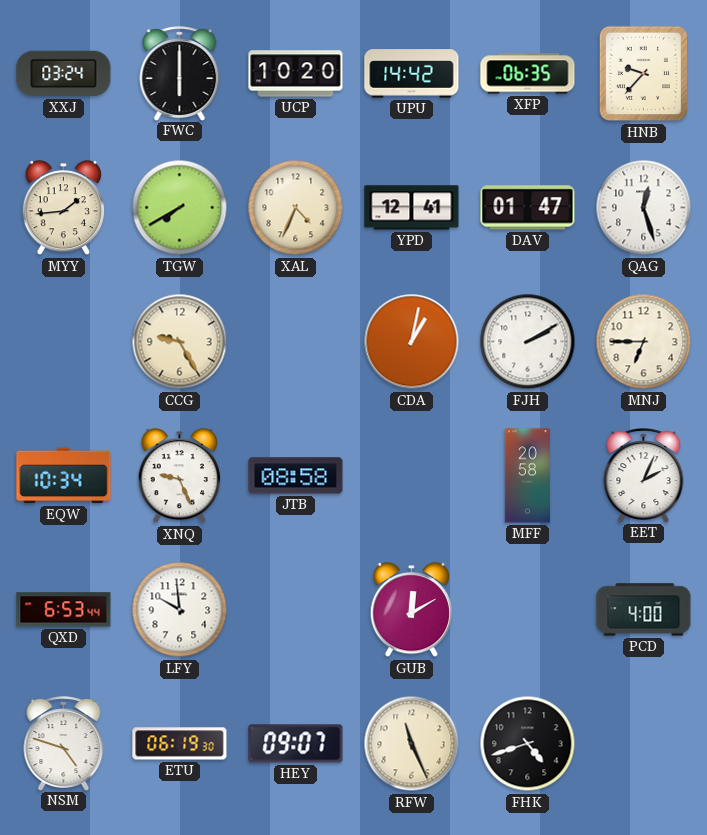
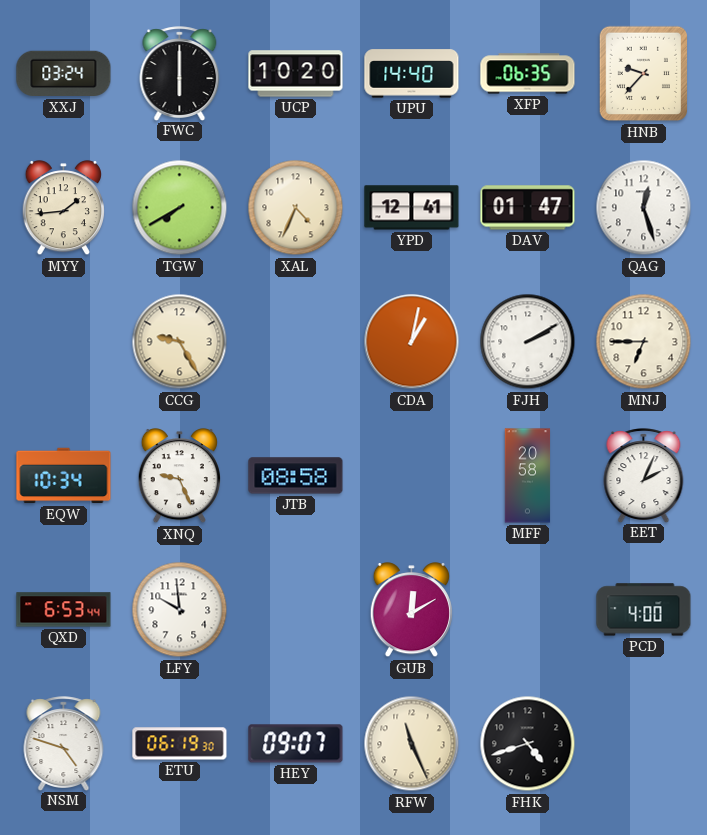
UPU: 14:42 -> 14:40 (412, 74)
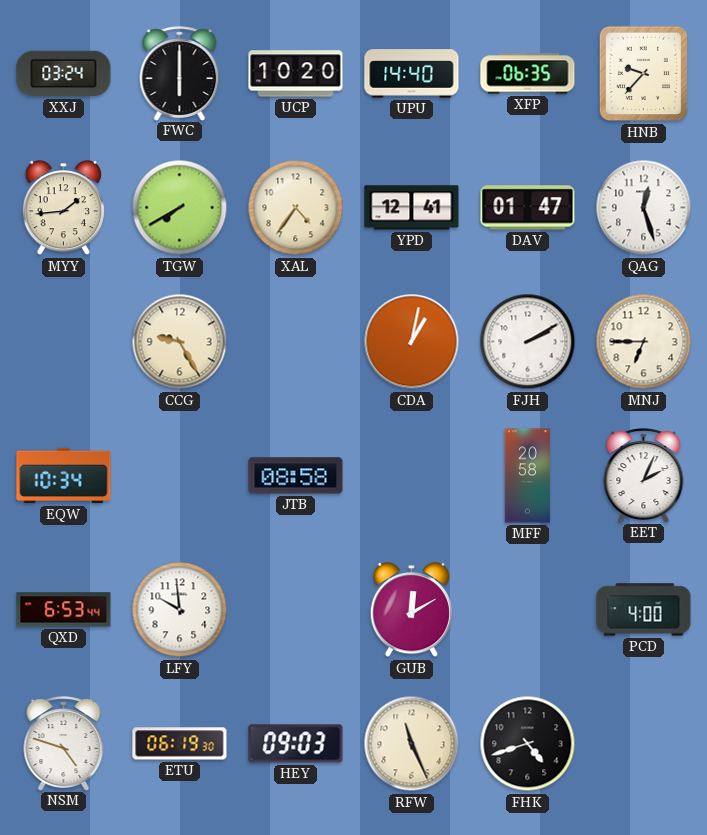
XAL: 4:34 -> 4:36 (296, 208)
XNQ: 9:26 -> none (179, 476)
HEY: 09:07 -> 09:03 (296, 744)
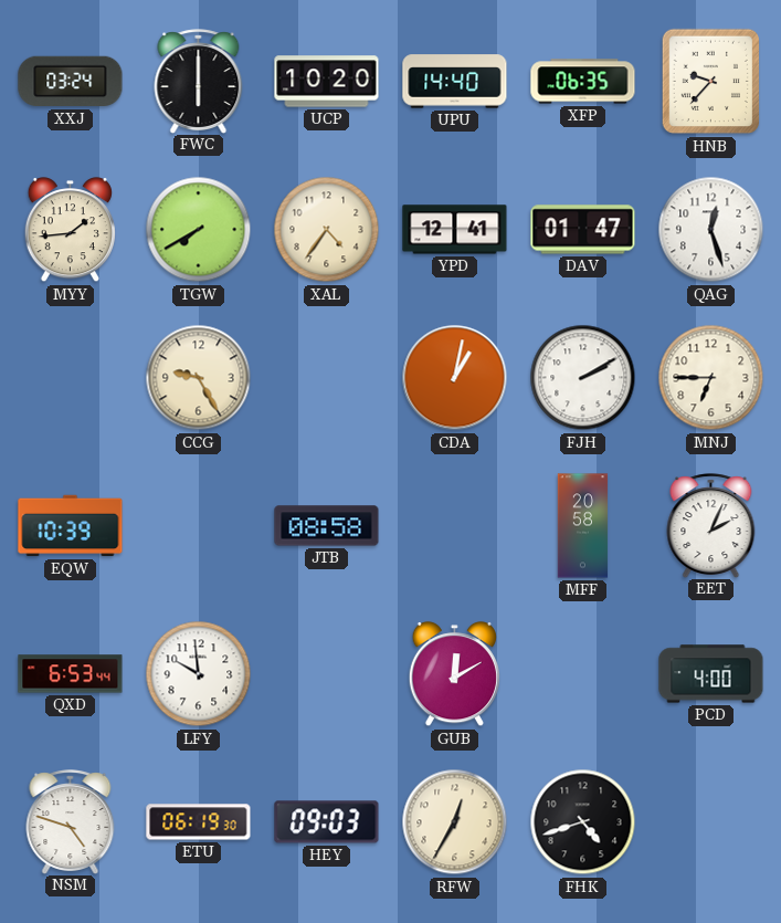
EQW: 10:34 -> 10:39 (71, 526)
RFW: 11:26 -> 12:35 (455, 822)
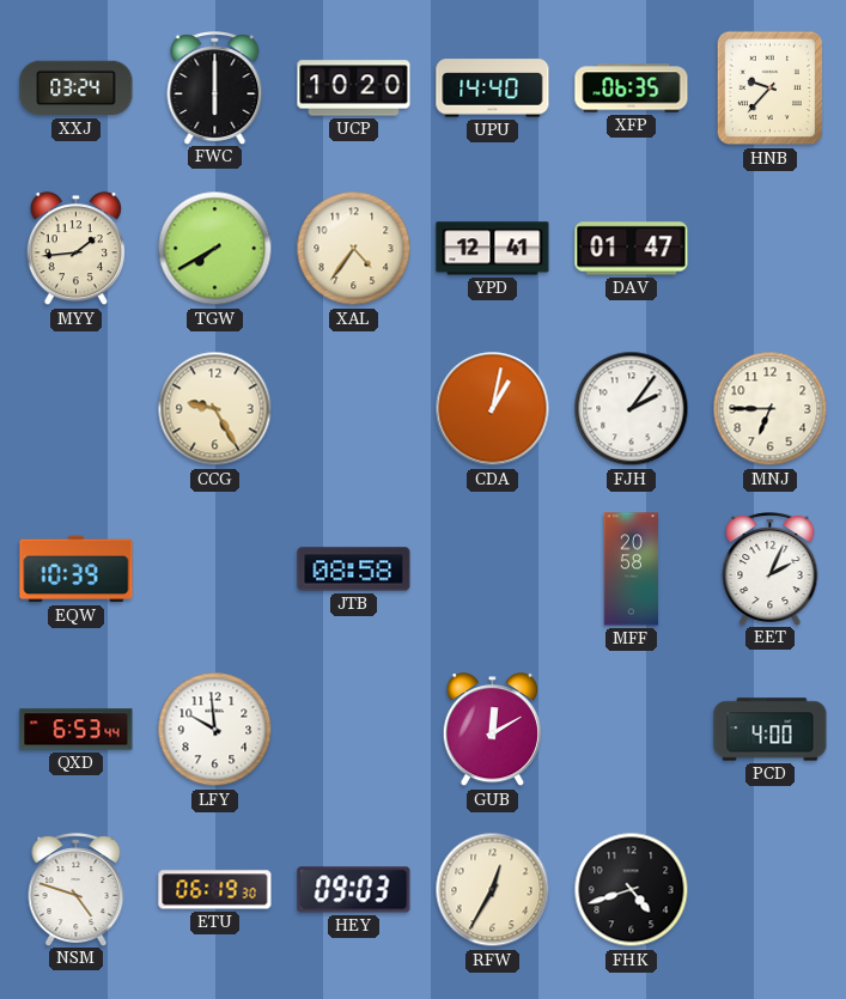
QAG: 12:27 -> none (711, 230)
FJH: 2:10 -> 2:06 (632, 409)
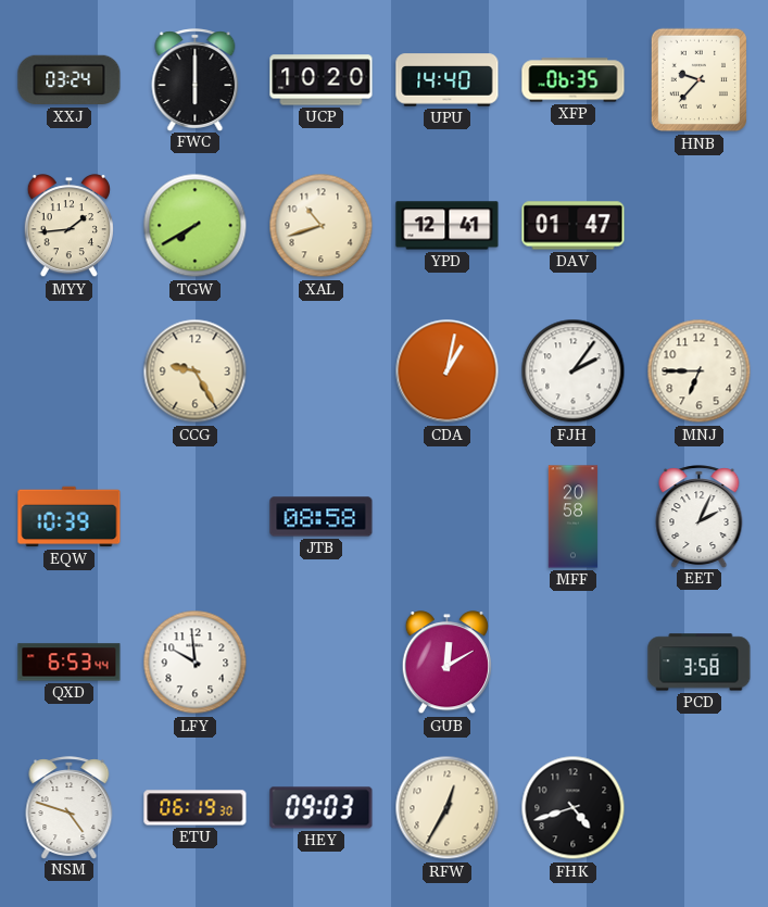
XAL: 4:36 -> 10:42 (322, 226)
PCD: 4:00 -> 3:58 (700, 663)
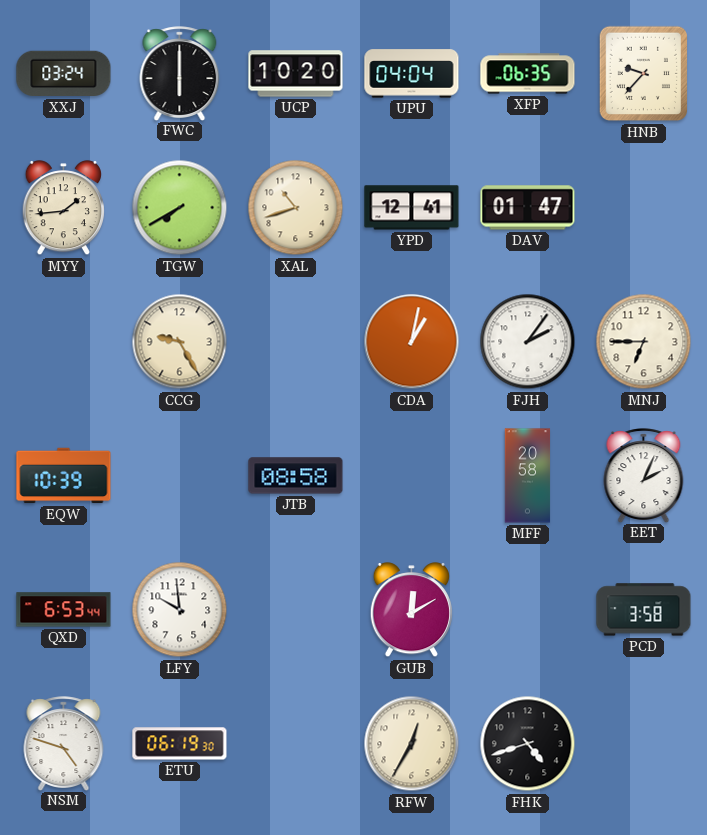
UPU: 14:40 -> 04:04 (412, 74)
HEY: 09:03 -> none (322, 808)
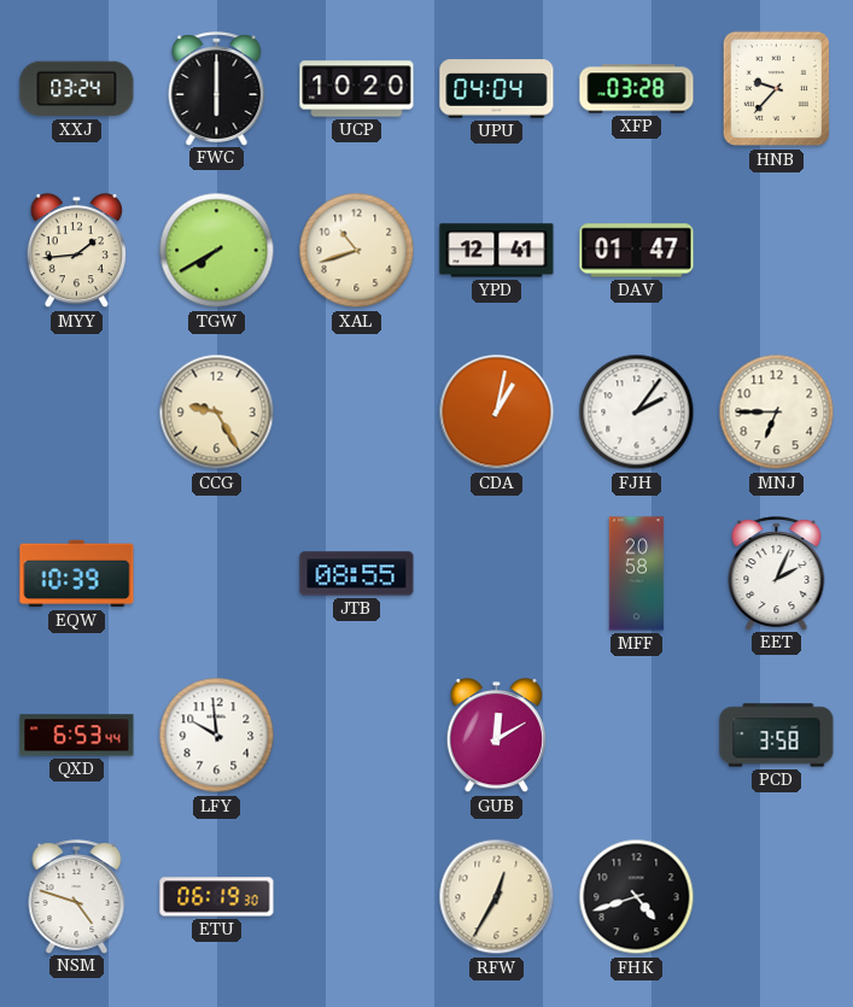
XFP: 06:35 -> 03:28 (637, 89)
JTB: 08:58 -> 08:55 (357, 574)
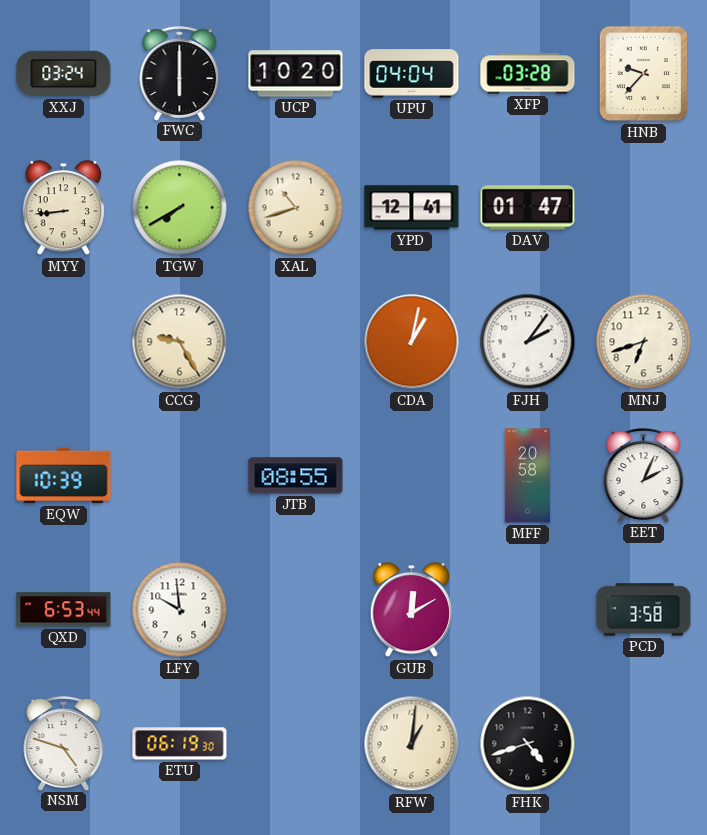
MYY: 1:44 -> 8:44 (63, 208)
MNJ: 6:45 -> 6:42 (644, 342)
RFW: 12:35 -> 1:01 (412, 744)
